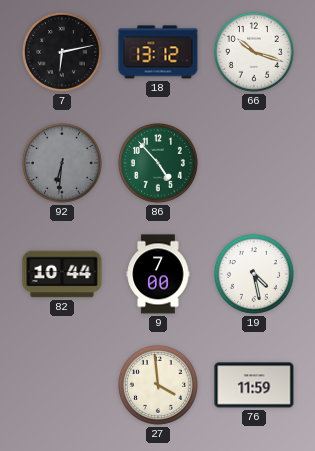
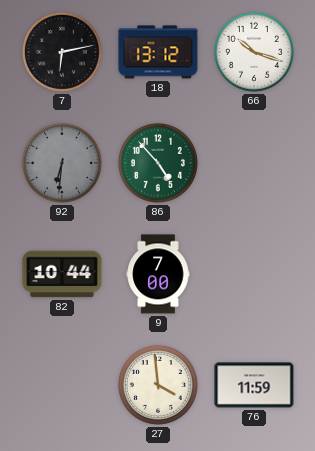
19: 4:28 -> none (254, 274)
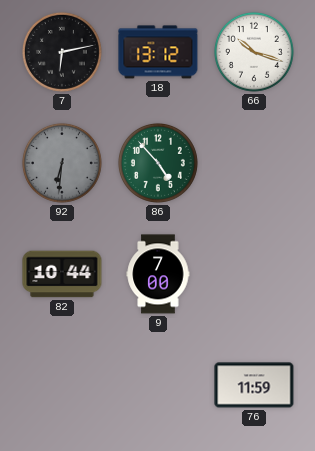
27: 3:59 -> none (158, 385)
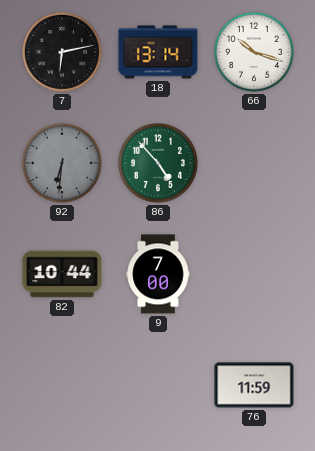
18: 13:12 -> 13:14 (158, 52)
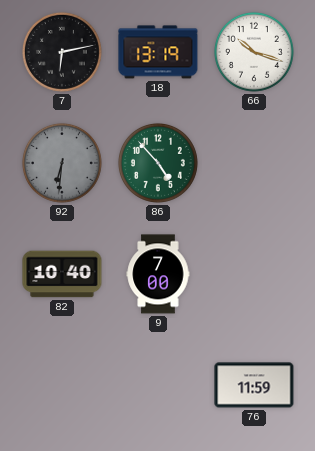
18: 13:14 -> 13:19 (158, 52)
82: 10:44 -> 10:40 (62, 274)
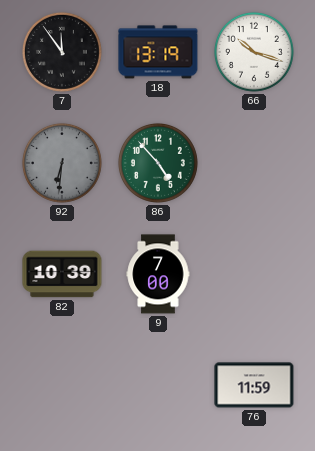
7: 6:13 -> 11:54 (62, 52)
82: 10:40 -> 10:39 (62, 274)
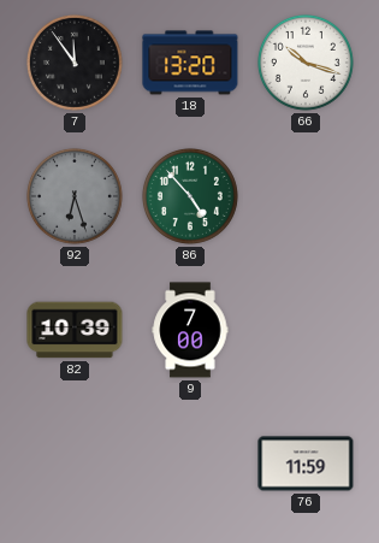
18: 13:19 -> 13:20 (190, 63)
92: 6:31 -> 6:27 (75, 196)
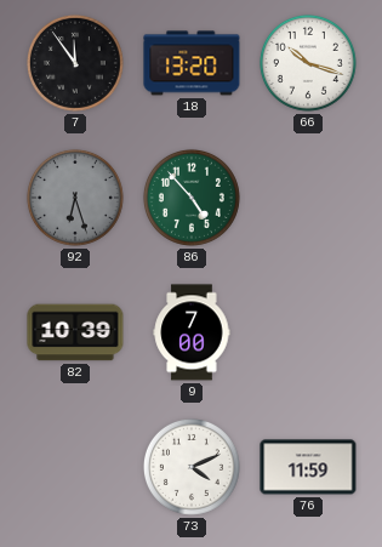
73: none -> 4:11 (192, 467)
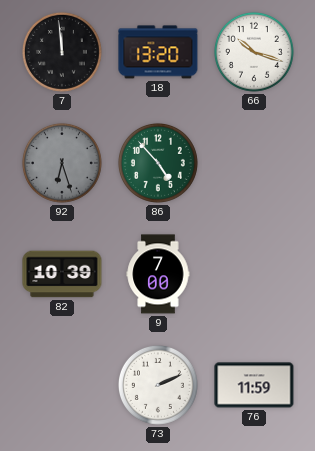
7: 11:54 -> 11:59 (62, 52)
73: 4:11 -> 2:11 (158, 385)
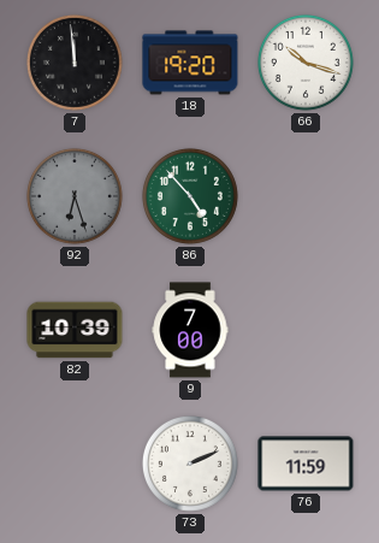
18: 13:20 -> 19:20 (190, 63)
